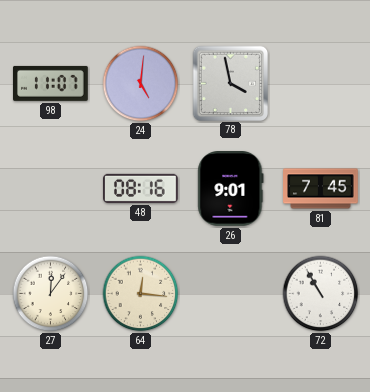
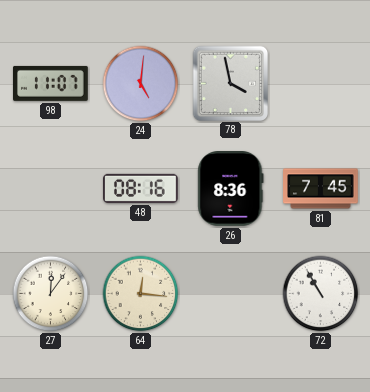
26: 9:01 -> 8:36 (231, 189)
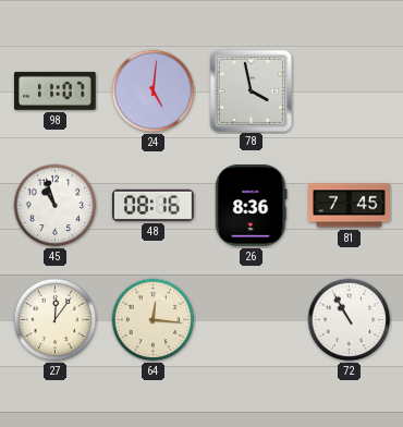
45: none -> 10:57 (56, 206)
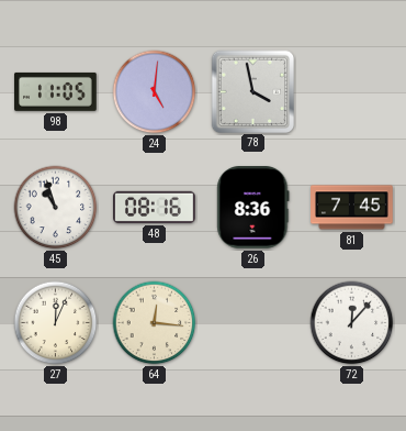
98: 11:07 -> 11:05 (56, 91)
27: 12:06 -> 12:04 (56, 323)
72: 10:55 -> 12:07 (352, 323)
